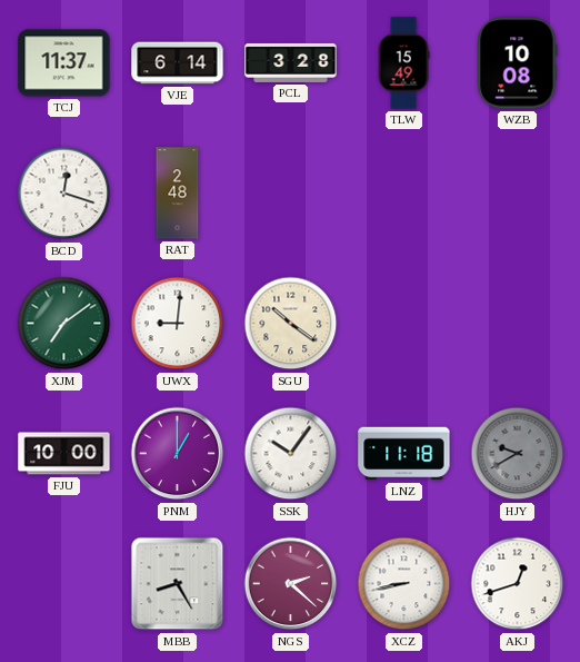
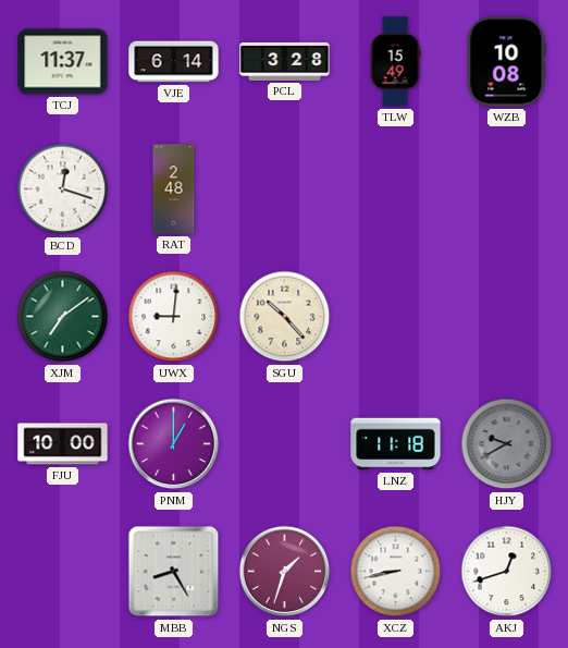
SGU: 10:21 -> 10:23 (285, 317)
SSK: 10:06 -> none (291, 454)
NGS: 2:22 -> 1:33 (285, 572)
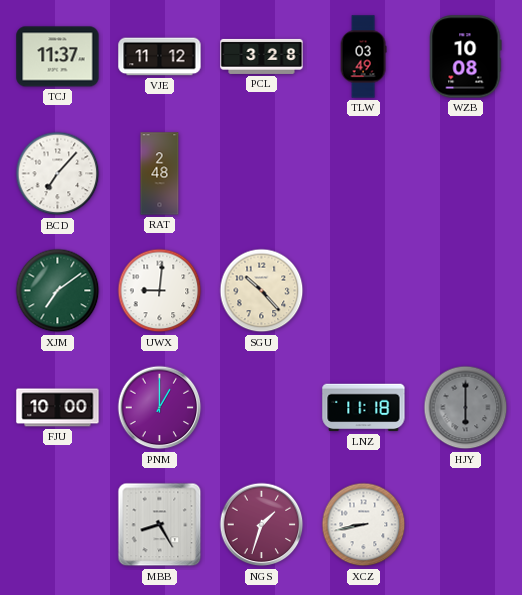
VJE: 6:14 -> 11:12 (160, 57)
TLW: 15:49 -> 03:49 (363, 57)
BCD: 12:18 -> 7:07 (58, 174)
HJY: 9:40 -> 6:00 (466, 408)
AKJ: 12:42 -> none (507, 572)
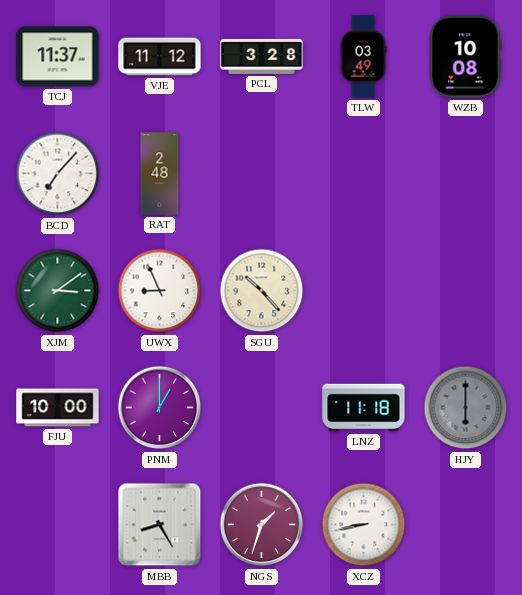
XJM: 7:09 -> 3:09 (58, 291)
UWX: 9:01 -> 8:56 (160, 291)
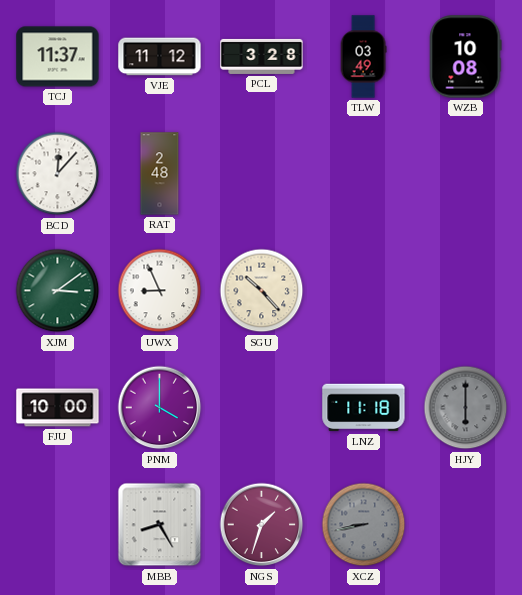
BCD: 7:07 -> 12:07 (58, 174)
PNM: 1:00 -> 4:00 (160, 408)
XCZ dial: white -> grey (364, 525)
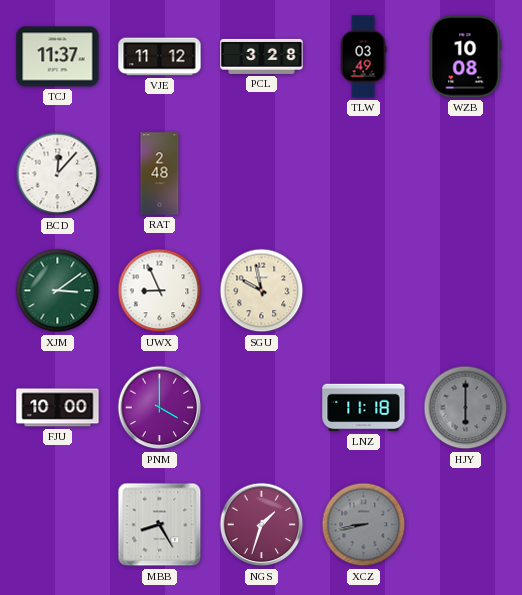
SGU: 10:23 -> 9:58 (262, 291)
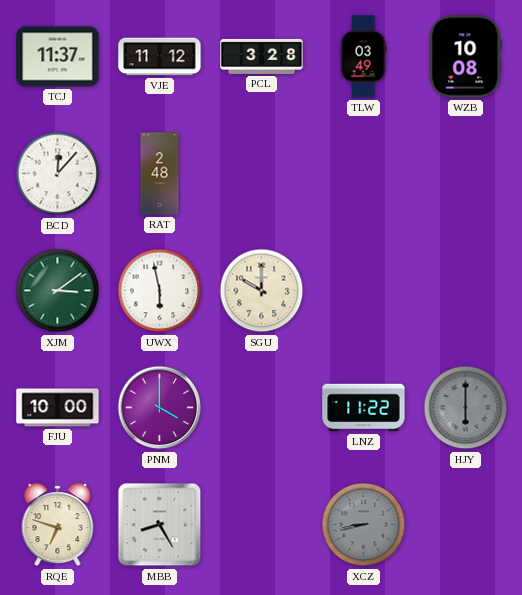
UWX: 8:56 -> 5:58 (160, 291)
SGU: 9:58 -> 10:00 (262, 291)
LNZ: 11:18 -> 11:22 (364, 408)
RQE: none -> 6:48 (58, 525)
NGS: 1:33 -> none (262, 525)
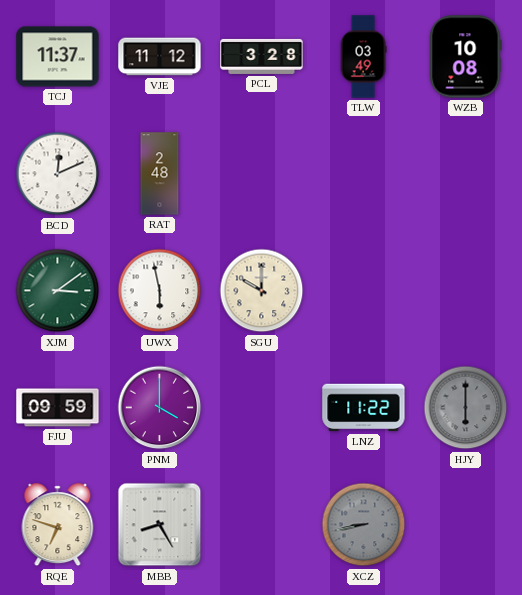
BCD: 12:07 -> 12:11 (58, 174)
FJU: 10:00 -> 09:59 (58, 408)
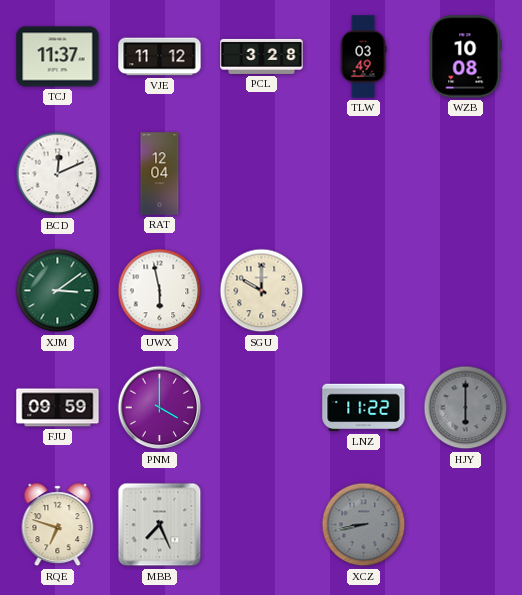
RAT: 2:48 -> 12:04 (160, 174)
MBB: 8:25 -> 7:26 (160, 525)
